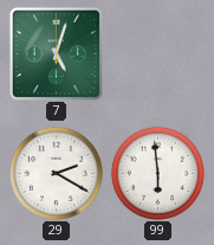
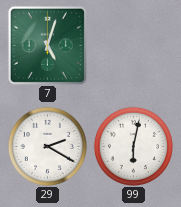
99: 5:59 -> 6:02 (133, 146)
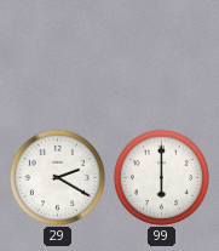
7: 5:03 -> none (47, 45)
99: 6:02 -> 6:00 (161, 177)
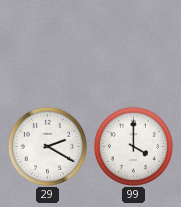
99: 6:00 -> 4:00 (133, 146)
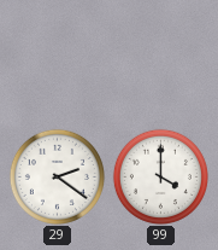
29: 2:20 -> 2:21 (57, 176)
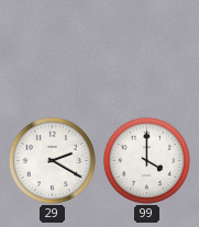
29: 2:21 -> 2:20 (52, 160)
